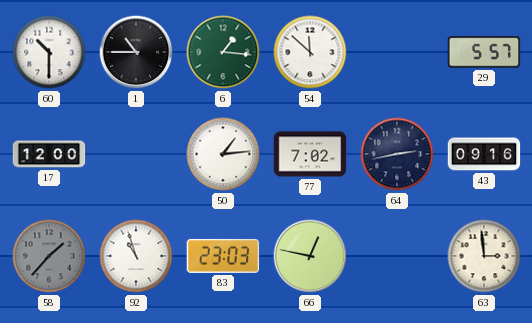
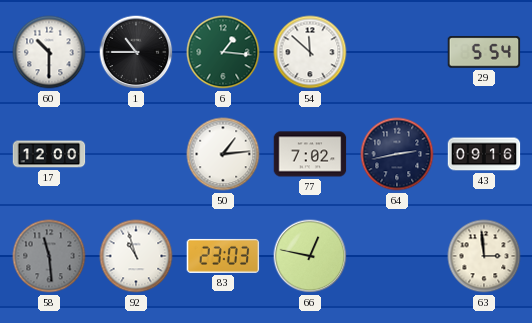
29: 5:57 -> 5:54 (484, 52)
58: 1:37 -> 11:29 (49, 256)
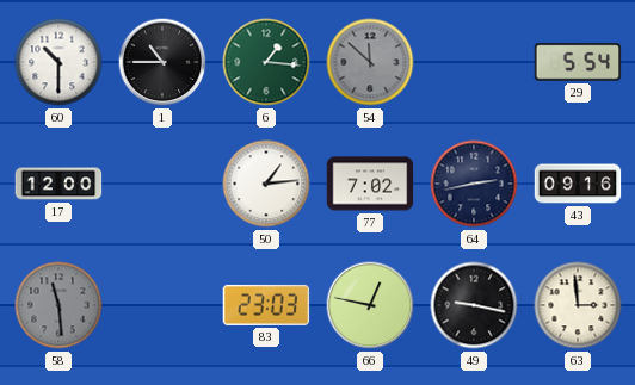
54 dial: white -> grey (370, 62)
92: 10:57 -> none (136, 256)
49: none -> 9:17 (474, 305)
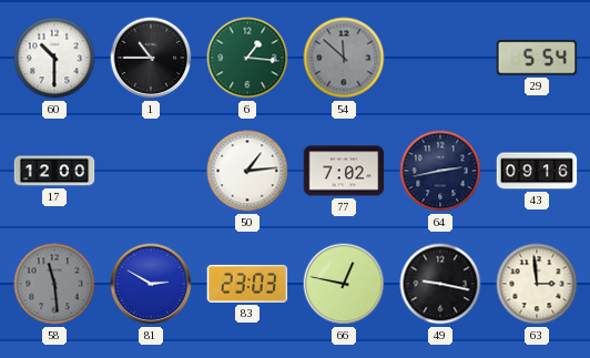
81: none -> 2:50 (151, 284)
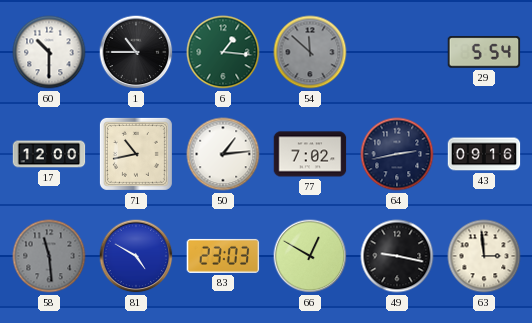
71: none -> 10:43 (136, 154)
81: 2:50 -> 4:50 (136, 256)
66: 12:47 -> 12:50 (310, 256)
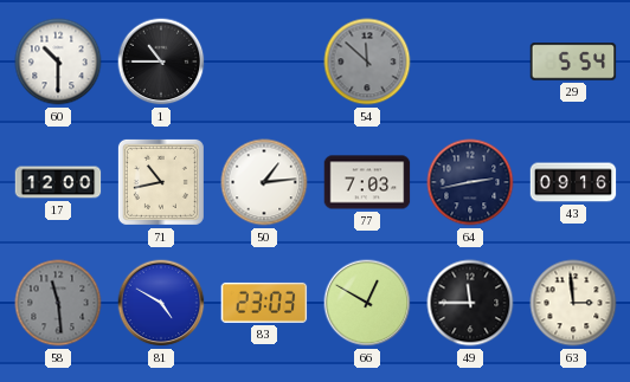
6: 1:16 -> none (223, 52)
77: 7:02 -> 7:03 (367, 182)
49: 9:17 -> 11:45 (470, 303)
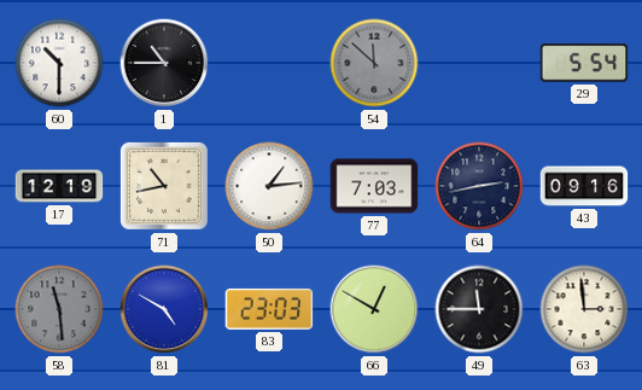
17: 12:00 -> 12:19 (59, 186)
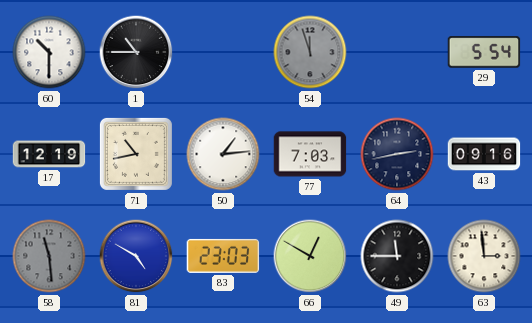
54: 11:52 -> 11:57 (310, 52)
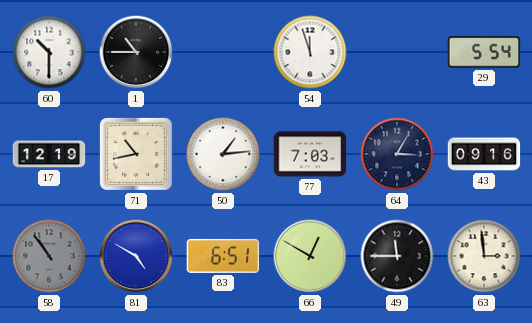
54 dial: grey -> white (310, 52)
64: 2:43 -> 3:05 (397, 154)
58: 11:29 -> 10:54 (49, 256)
83: 23:03 -> 6:51 (223, 256)
